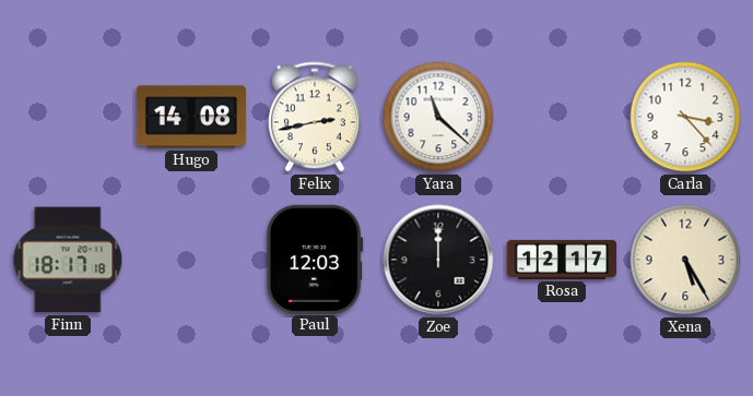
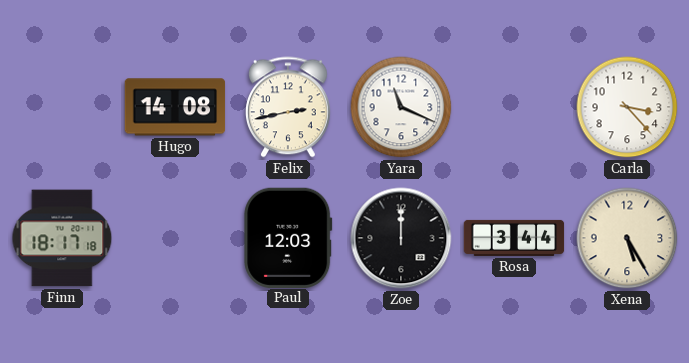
Yara: 11:22 -> 11:19 (401, 107)
Rosa: 12:17 -> 3:44 (514, 238)
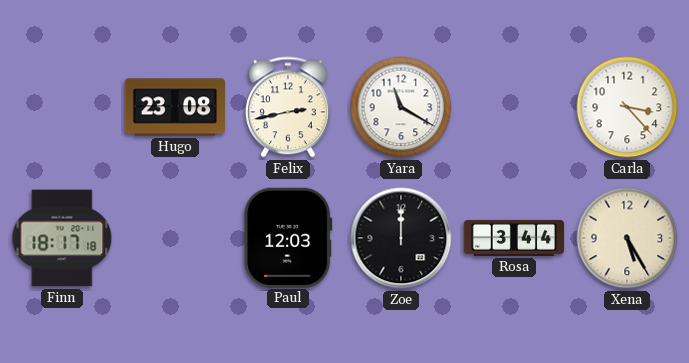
Hugo: 14:08 -> 23:08 (175, 107)
Yara: 11:19 -> 11:20 (401, 107)
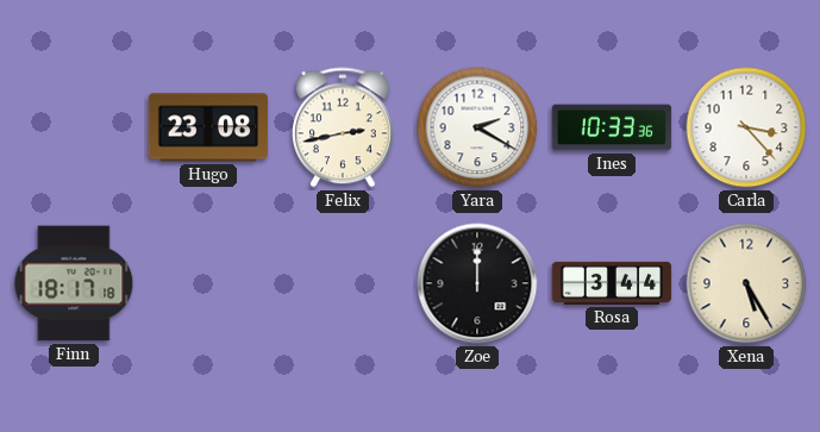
Yara: 11:20 -> 2:20 (477, 127)
Ines: none -> 10:33 (612, 127)
Paul: 12:03 -> none (288, 237)
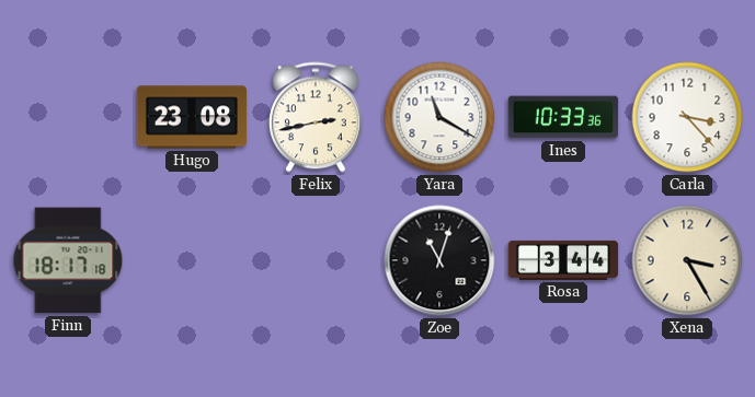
Yara: 2:20 -> 11:20 (439, 117)
Zoe: 12:00 -> 11:03 (439, 260)
Xena: 5:25 -> 3:25 (687, 260)
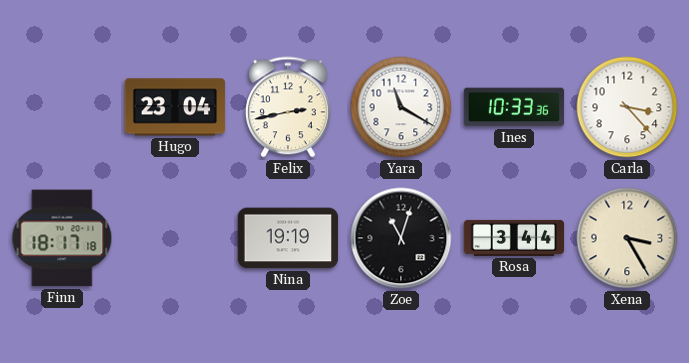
Hugo: 23:08 -> 23:04 (175, 107)
Nina: none -> 19:19 (288, 238)
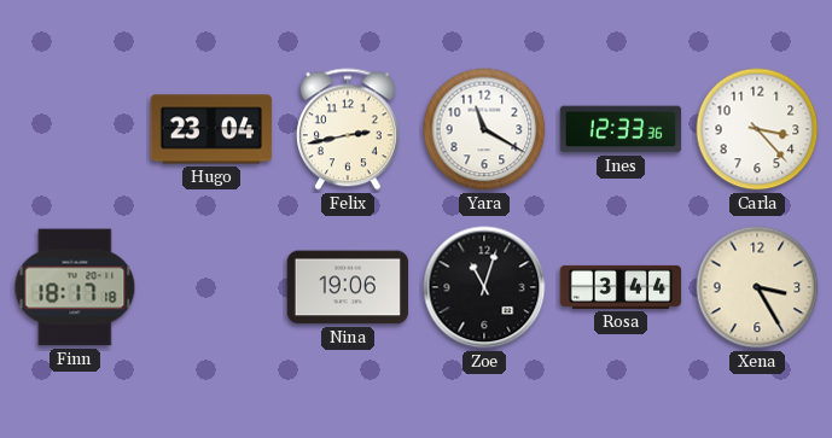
Ines: 10:33 -> 12:33 (621, 129)
Nina: 19:19 -> 19:06 (348, 287)
